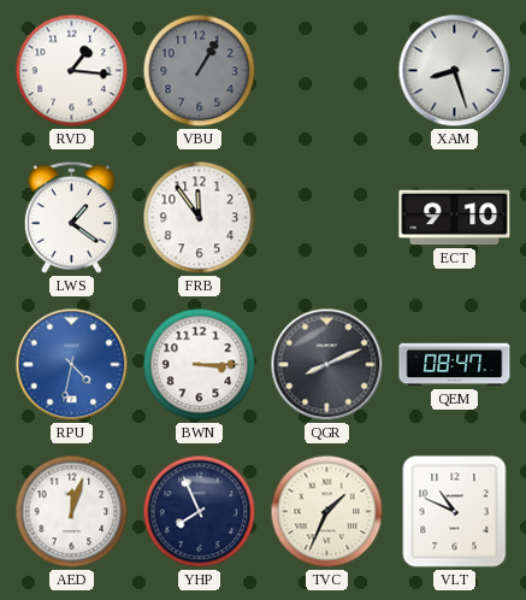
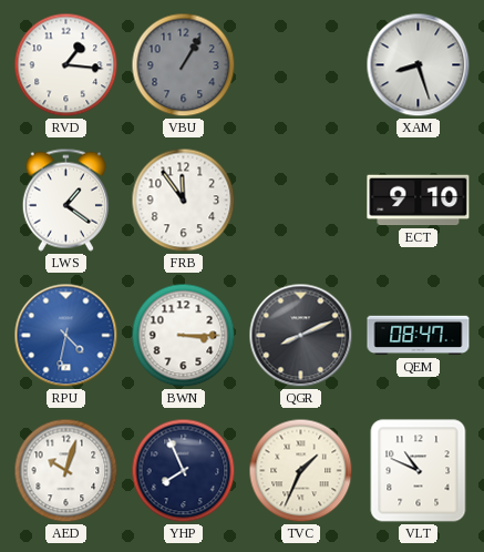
AED: 12:03 -> 10:03 (66, 471)
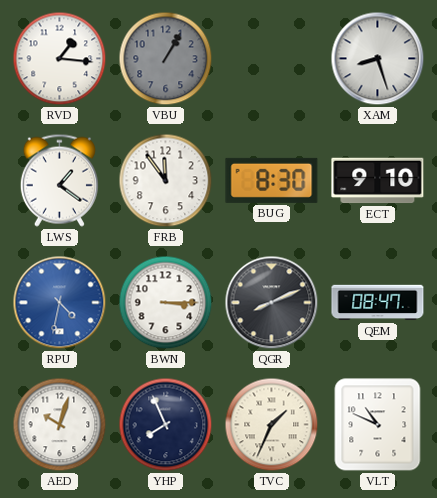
BUG: none -> 8:30 (272, 180)
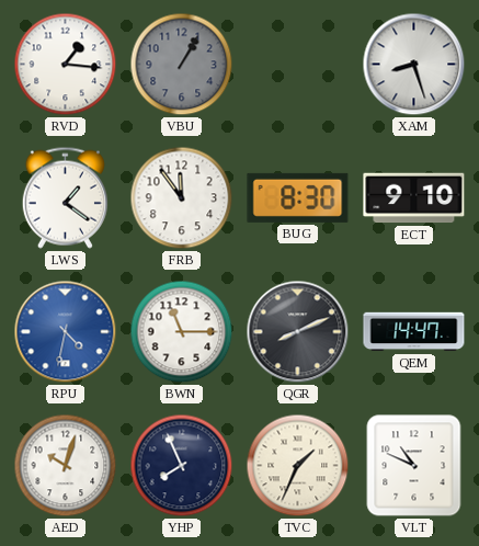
BWN: 3:15 -> 11:15 (182, 332)
QEM: 08:47 -> 14:47 (414, 332)
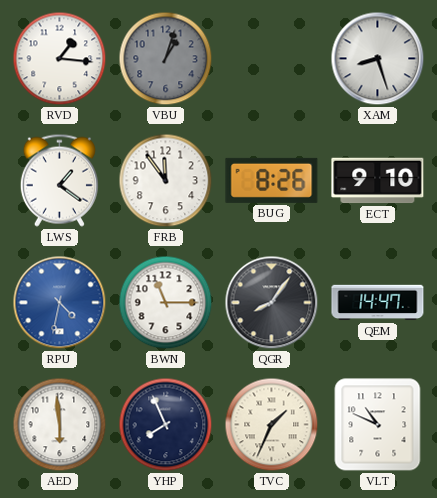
VBU: 1:05 -> 1:03 (166, 59)
BUG: 8:30 -> 8:26 (272, 180)
QGR: 8:11 -> 8:06 (272, 303)
AED: 10:03 -> 5:59 (60, 425)
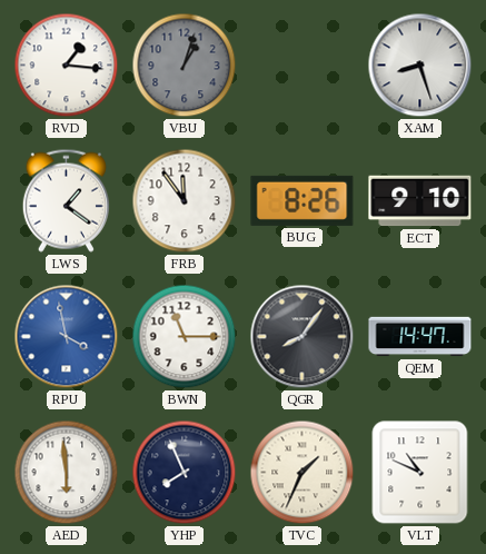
RPU: 4:32 -> 3:58 (67, 337)
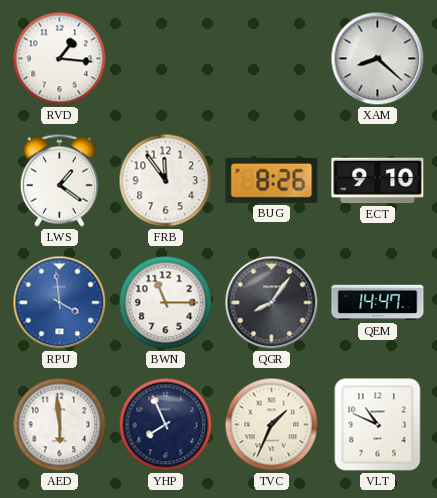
VBU: 1:03 -> none (185, 66)
XAM: 8:27 -> 8:22 (378, 59)
RPU: 3:58 -> 3:59 (60, 303)
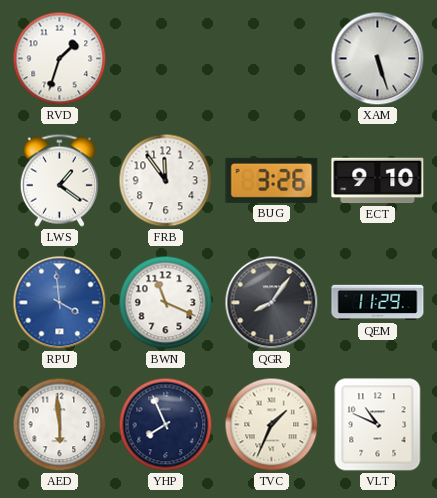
RVD: 1:16 -> 1:33 (60, 59)
XAM: 8:22 -> 5:27 (378, 59)
BUG: 8:26 -> 3:26 (272, 180)
BWN: 11:15 -> 11:19 (166, 303)
QEM: 14:47 -> 11:29 (378, 303)
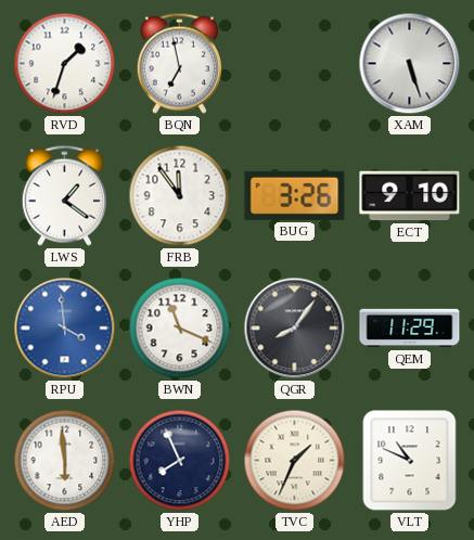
BQN: none -> 6:58 (179, 63)
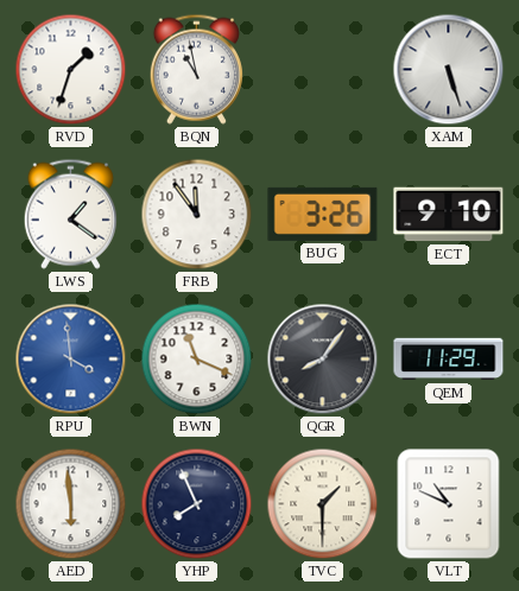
BQN: 6:58 -> 10:58 (196, 69)
TVC: 1:34 -> 1:30 (323, 504)
